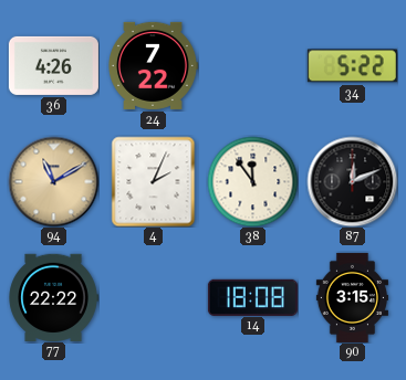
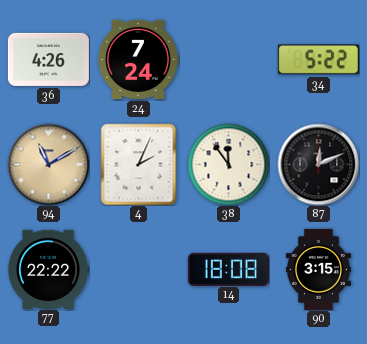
24: 7:22 -> 7:24 (139, 59)
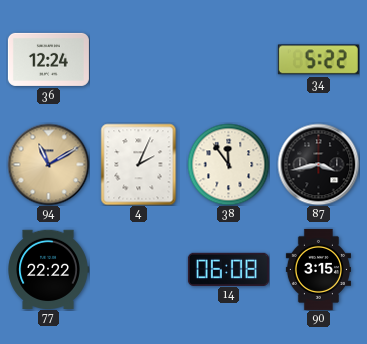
36: 4:26 -> 12:24 (48, 59)
24: 7:24 -> none (139, 59)
87: 12:11 -> 3:43 (318, 164)
14: 18:08 -> 06:08 (228, 269)
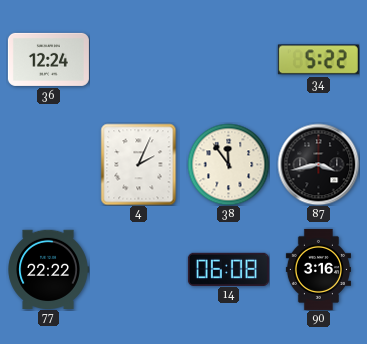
94: 11:10 -> none (48, 164)
90: 3:15 -> 3:16 (318, 269)
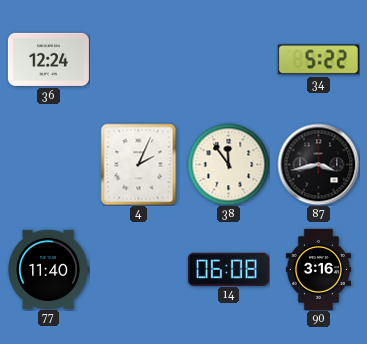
77: 22:22 -> 11:40 (48, 269)
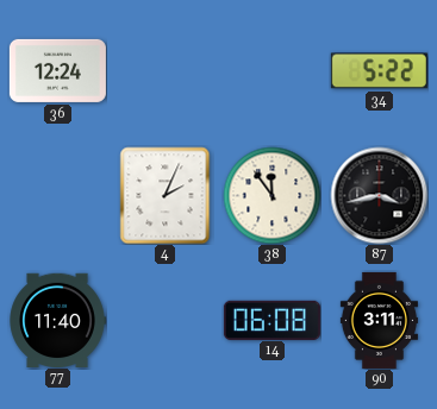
90: 3:16 -> 3:11 (379, 320)
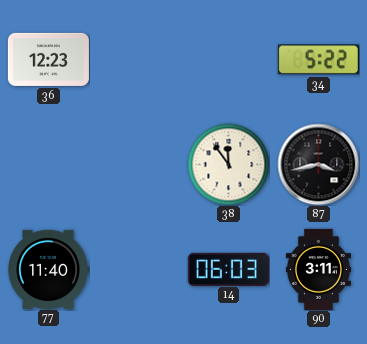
36: 12:24 -> 12:23 (48, 59)
4: 2:04 -> none (166, 195)
14: 06:08 -> 06:03 (228, 269)
